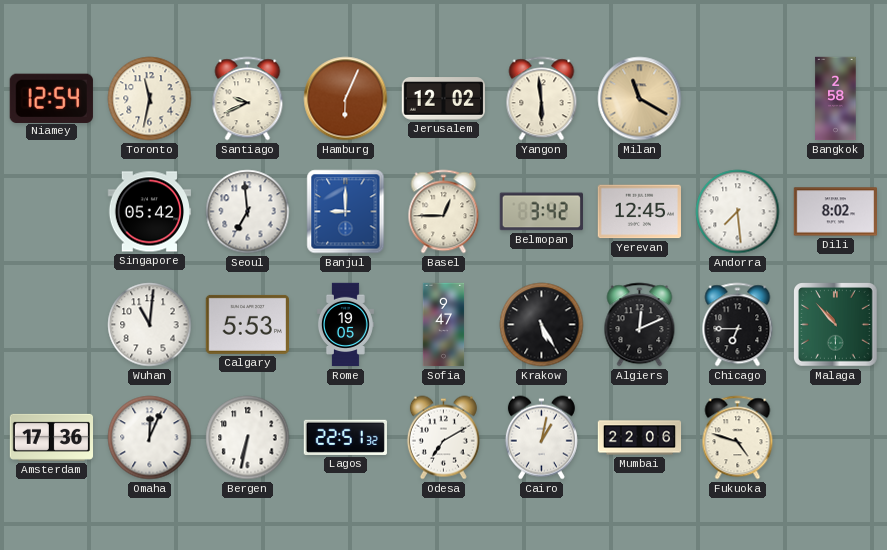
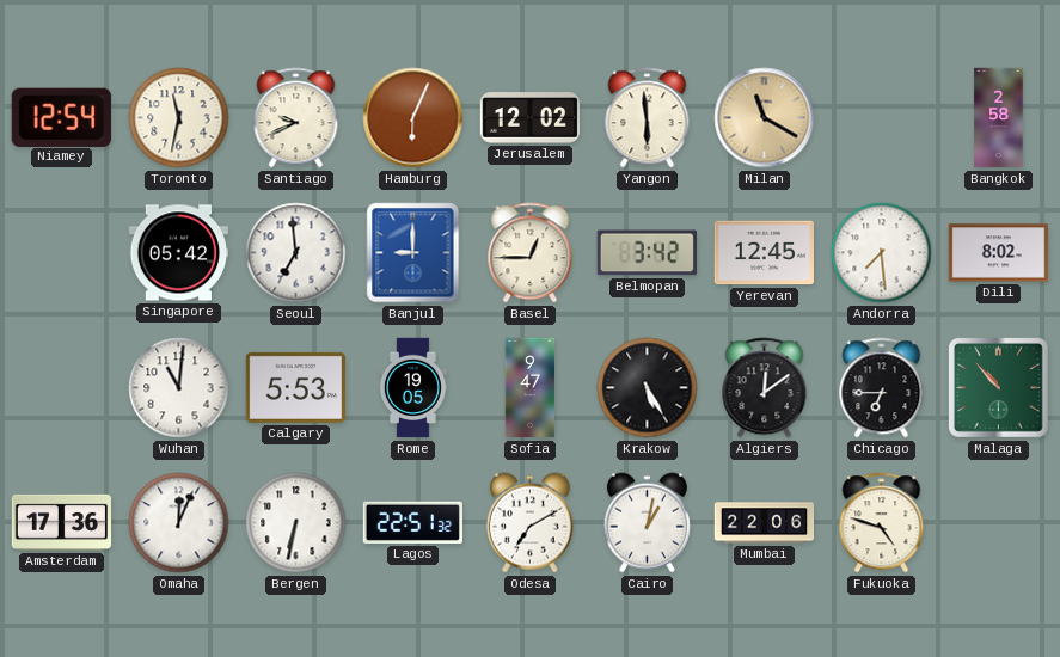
Algiers: 12:11 -> 12:09 (765, 388)
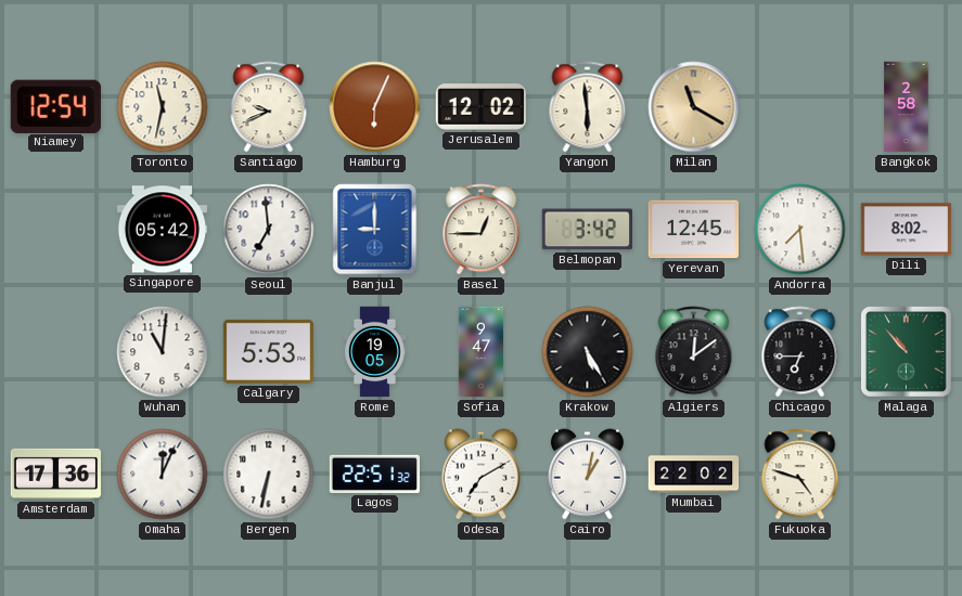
Mumbai: 22:06 -> 22:02 (694, 475)
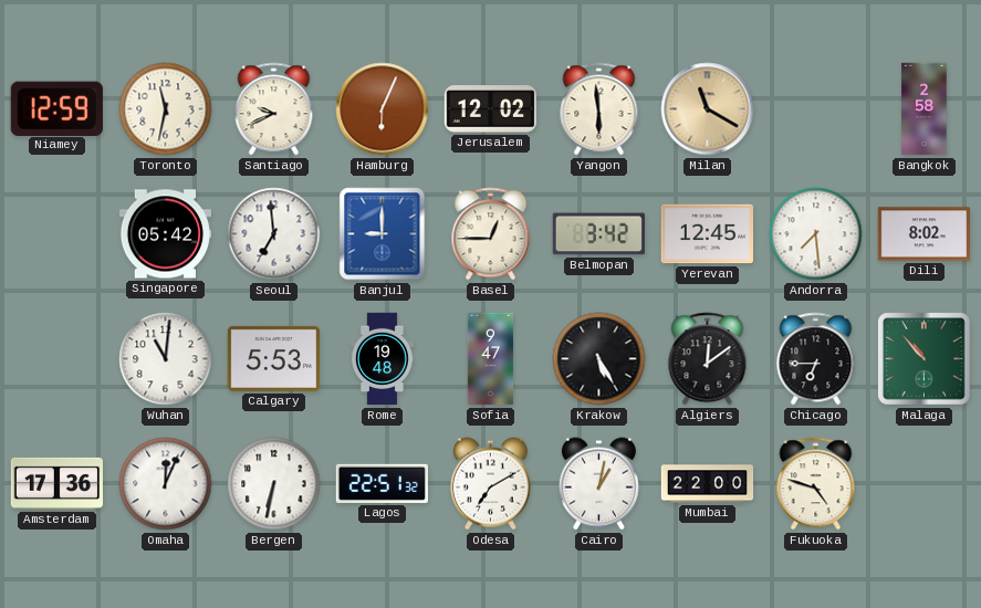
Niamey: 12:54 -> 12:59 (56, 108)
Rome: 19:05 -> 19:48 (382, 359)
Mumbai: 22:02 -> 22:00 (708, 484)
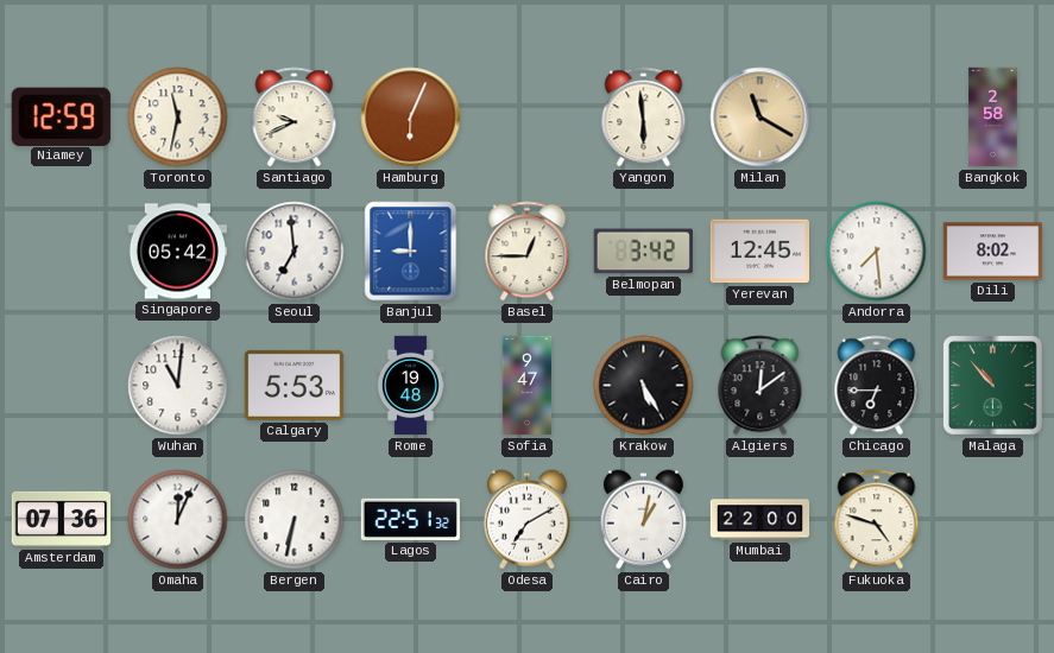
Jerusalem: 12:02 -> none (491, 109)
Amsterdam: 17:36 -> 07:36 (62, 519)
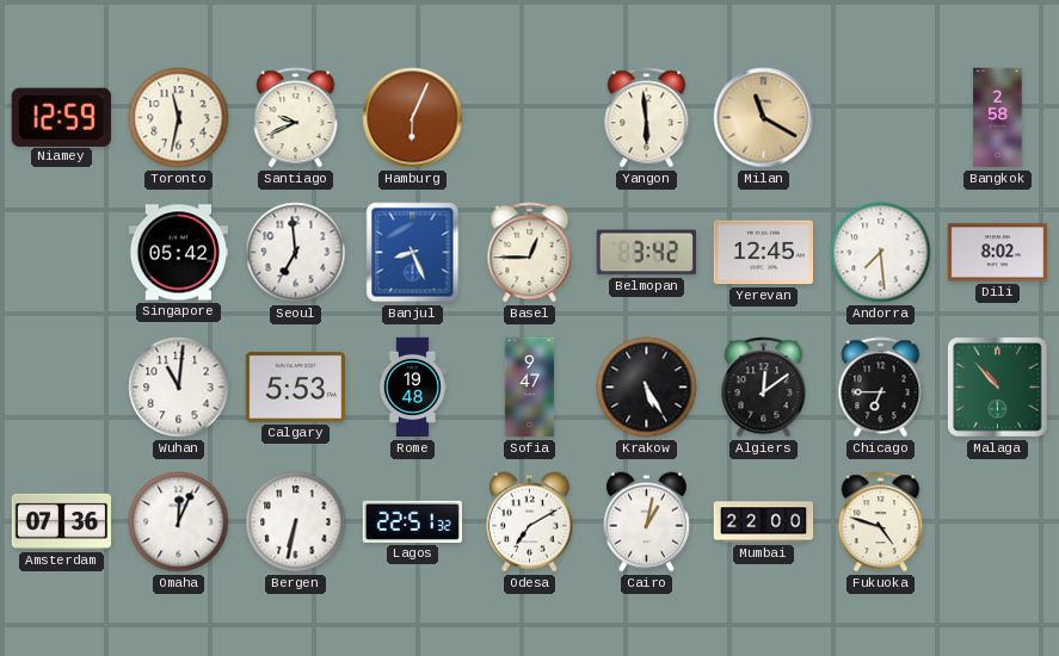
Banjul: 9:00 -> 8:26 (413, 253)
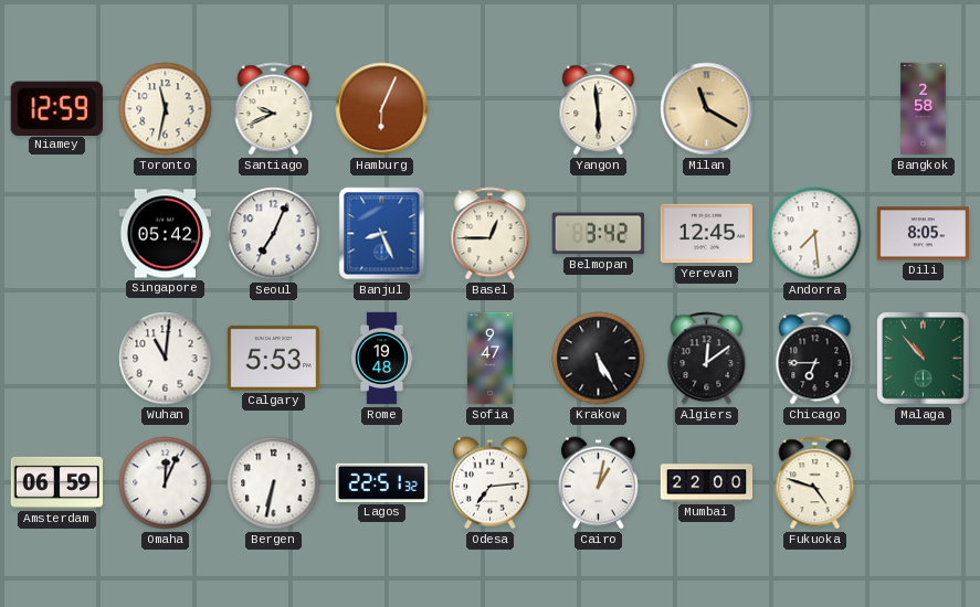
Seoul: 6:59 -> 7:04 (274, 234)
Dili: 8:02 -> 8:05 (924, 234)
Amsterdam: 07:36 -> 06:59 (57, 482)
Odesa: 7:10 -> 7:14 (489, 483)
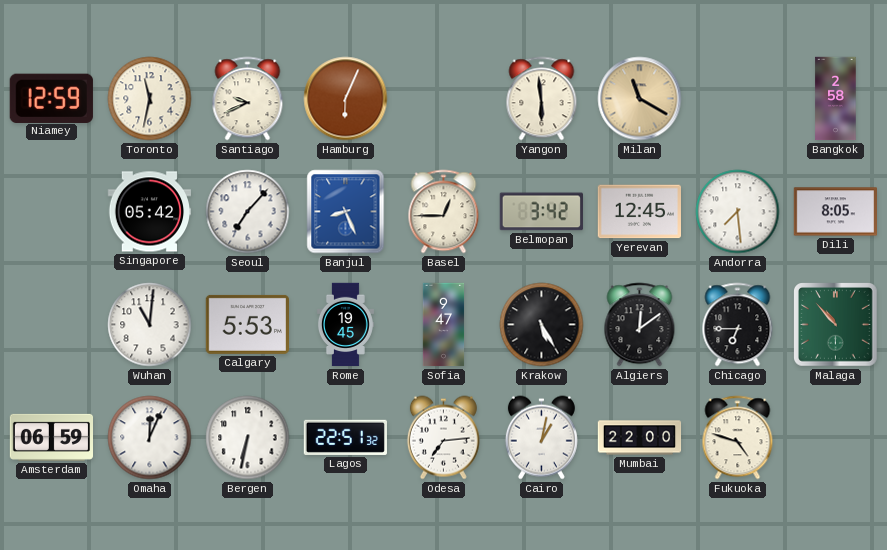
Seoul: 7:04 -> 7:07 (248, 212)
Rome: 19:48 -> 19:45 (345, 325)
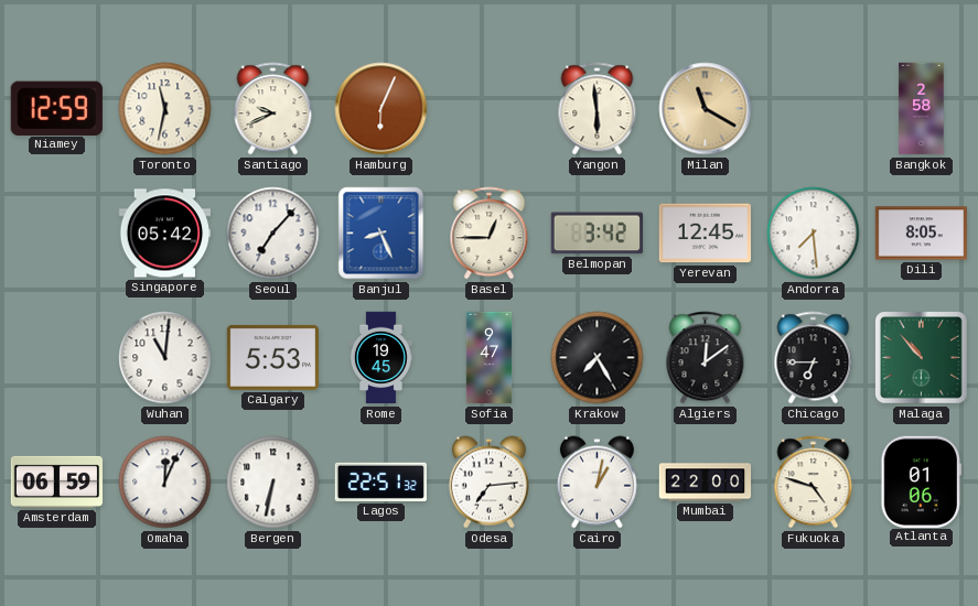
Krakow: 5:25 -> 7:25 (598, 358)
Atlanta: none -> 01:06 (921, 481)
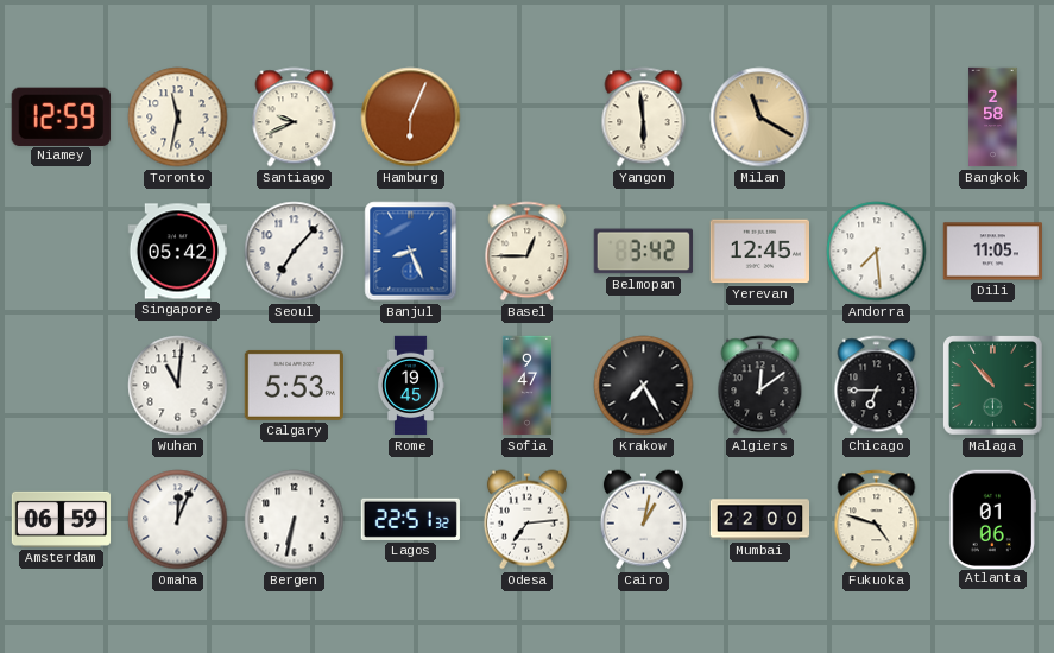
Dili: 8:05 -> 11:05 (993, 252)
